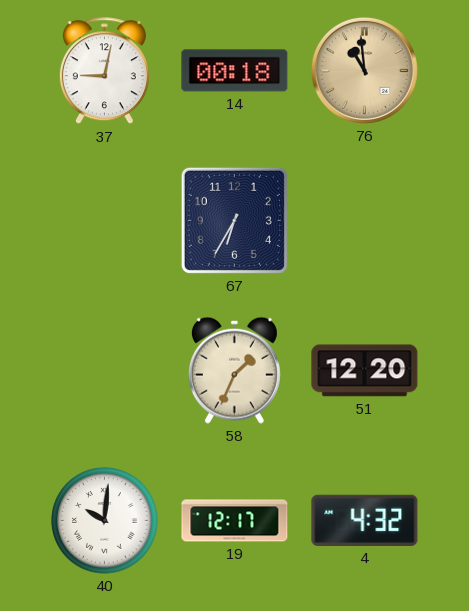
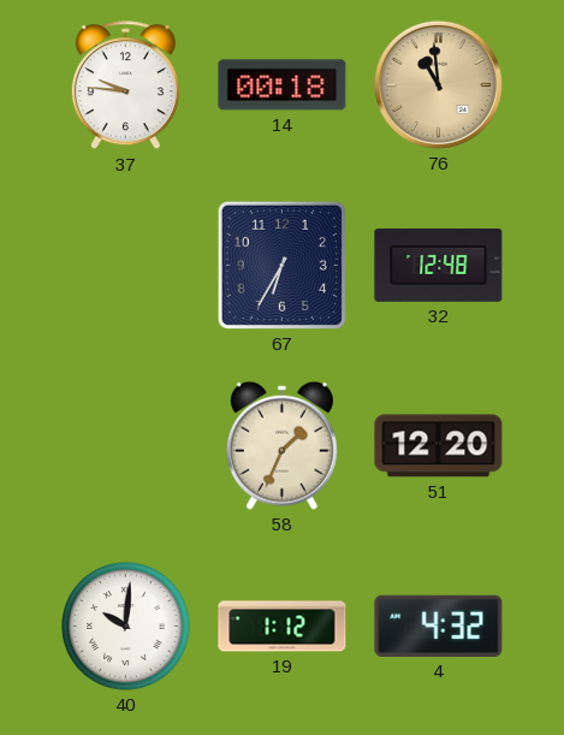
37: 9:02 -> 9:46 (125, 85)
32: none -> 12:48 (439, 265)
19: 12:17 -> 1:12 (283, 627)
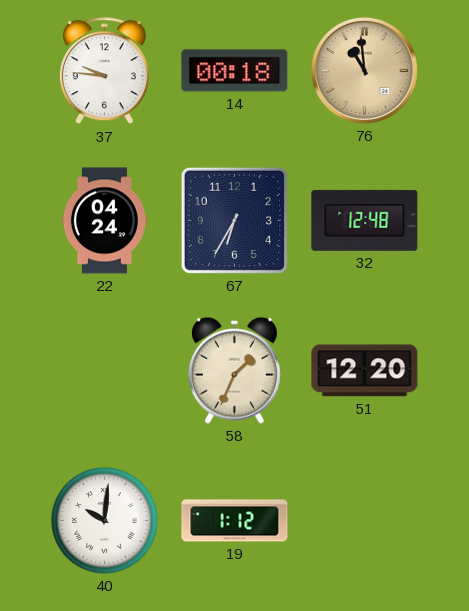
22: none -> 04:24 (104, 221)
4: 4:32 -> none (439, 626)
